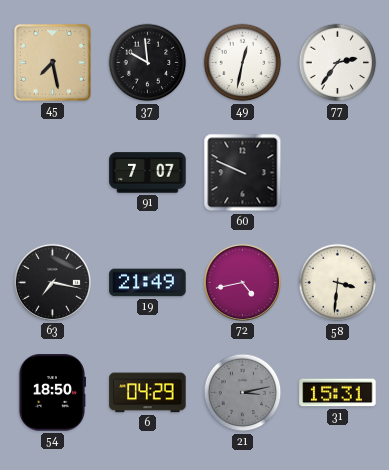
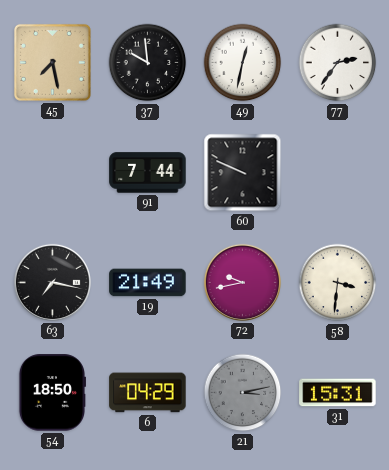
91: 7:07 -> 7:44 (148, 173)
72: 4:43 -> 9:43 (242, 282)
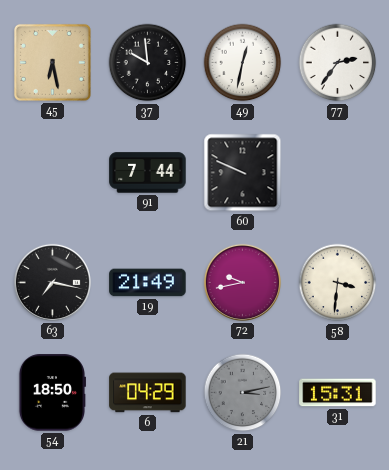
45: 7:28 -> 6:28 (52, 62)
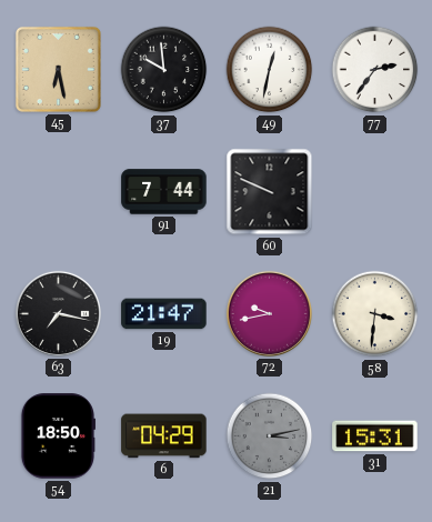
19: 21:49 -> 21:47 (164, 314)
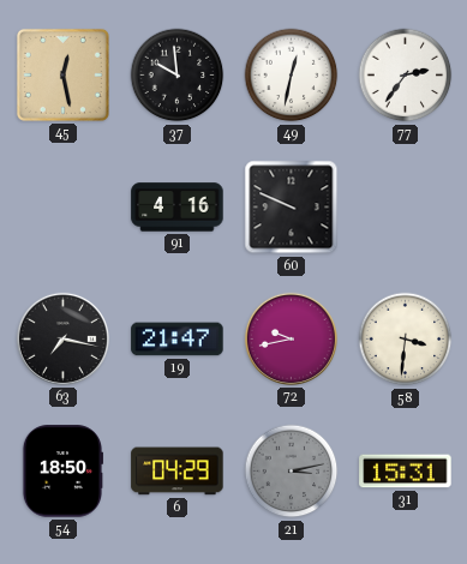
45: 6:28 -> 12:28 (62, 74)
91: 7:44 -> 4:16 (178, 208)
